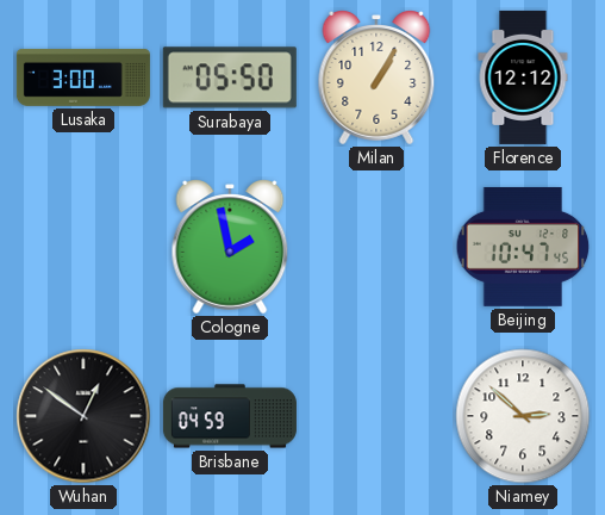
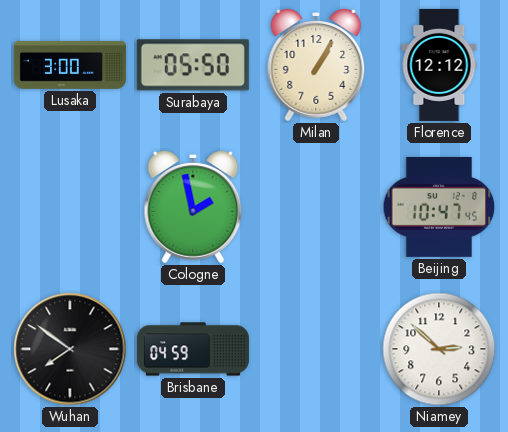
Wuhan: 12:51 -> 7:51 (70, 349)
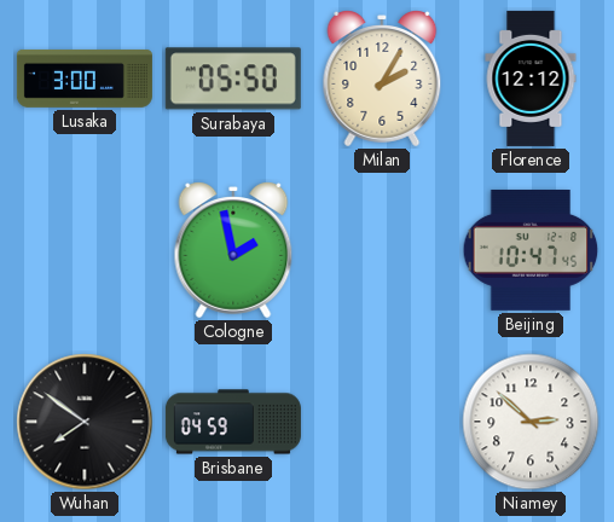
Milan: 1:05 -> 2:05 (382, 79)
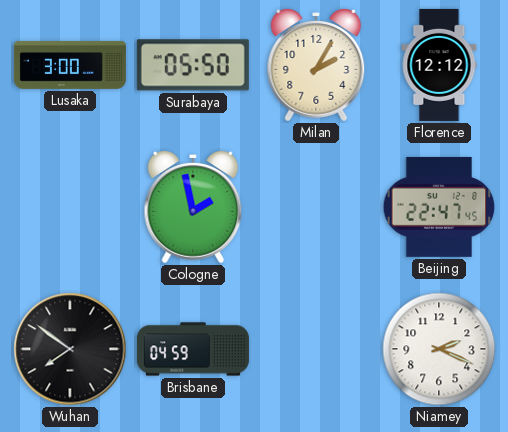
Beijing: 10:47 -> 22:47 (439, 207)
Niamey: 2:52 -> 2:19 (439, 349)
